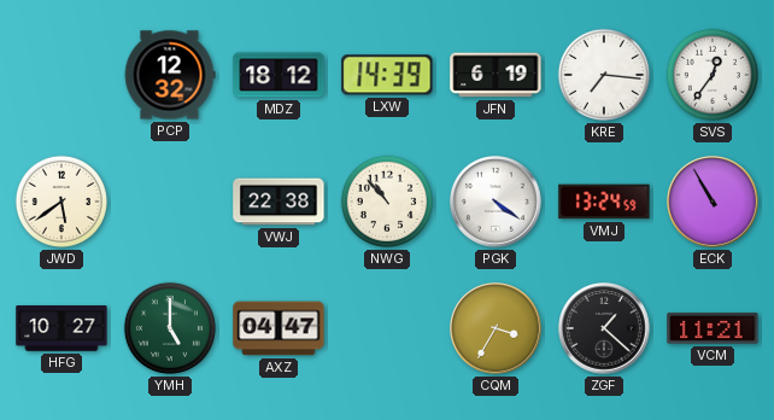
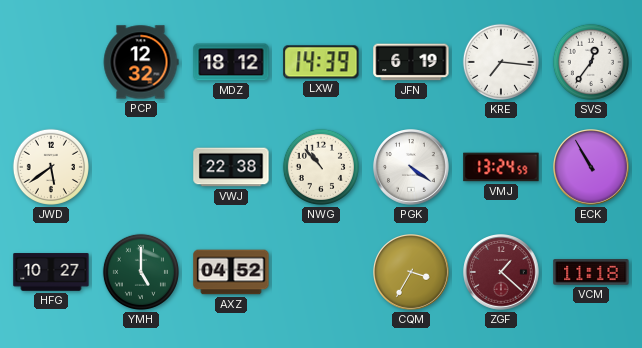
AXZ: 04:47 -> 04:52 (231, 272)
ZGF dial: black -> burgundy (502, 273)
VCM: 11:21 -> 11:18 (591, 272)
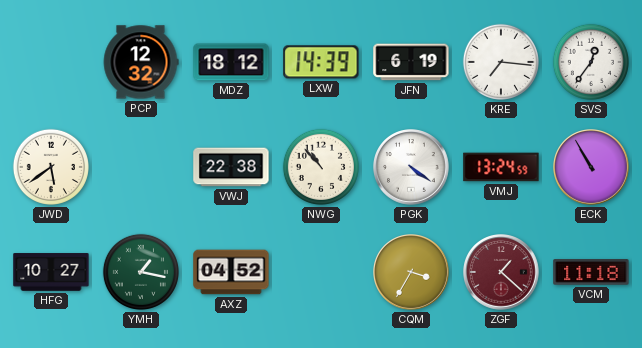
YMH: 5:00 -> 1:17 (141, 272)
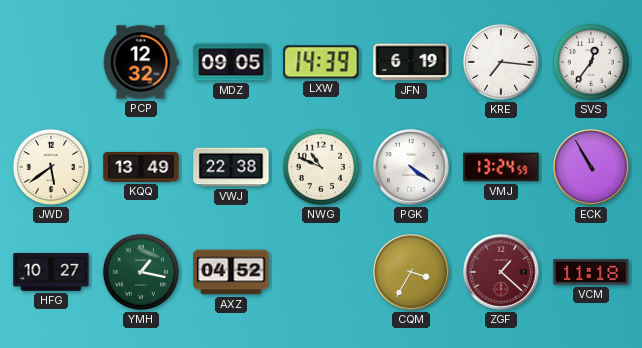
MDZ: 18:12 -> 09:05 (231, 62)
KQQ: none -> 13:49 (141, 167)
NWG: 10:53 -> 10:49 (321, 167)
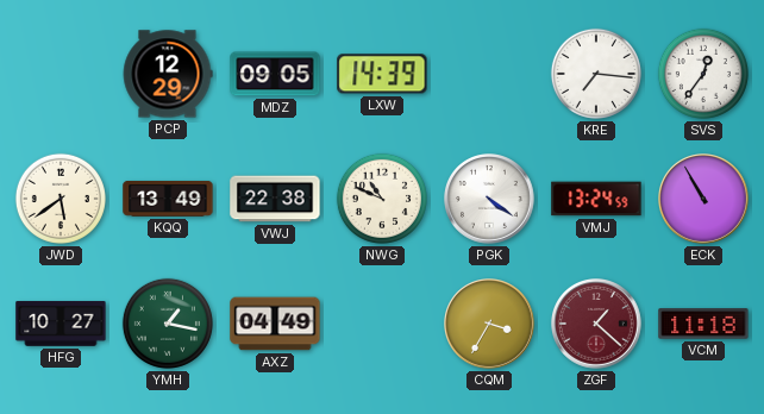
PCP: 12:32 -> 12:29 (168, 74)
JFN: 6:19 -> none (411, 62)
AXZ: 04:52 -> 04:49 (275, 324)
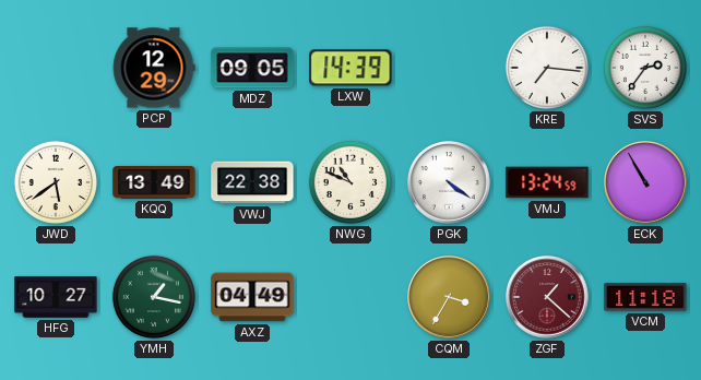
SVS: 12:36 -> 2:36 (645, 68)
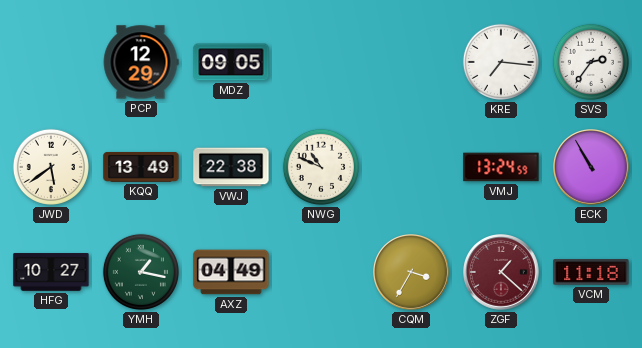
LXW: 14:39 -> none (350, 68)
PGK: 4:21 -> none (450, 183)
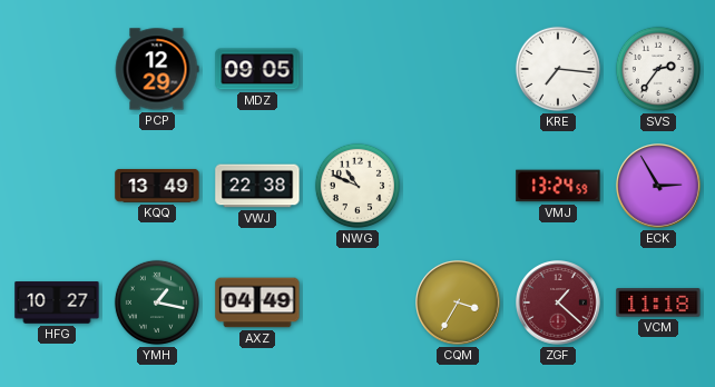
JWD: 5:39 -> none (51, 167)
ECK: 10:55 -> 2:55 (659, 187)
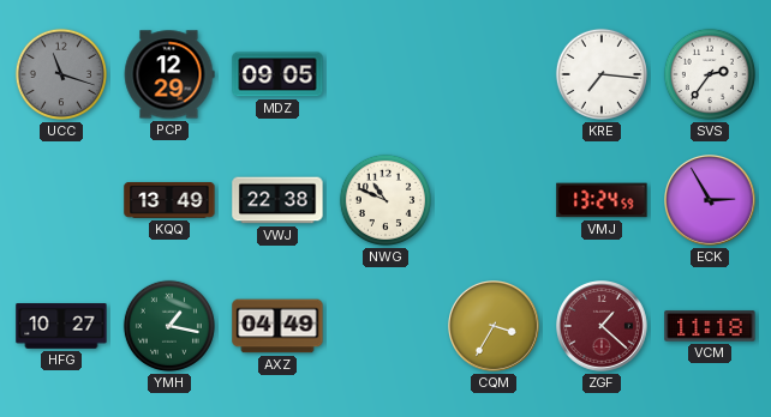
UCC: none -> 11:18 (61, 74)
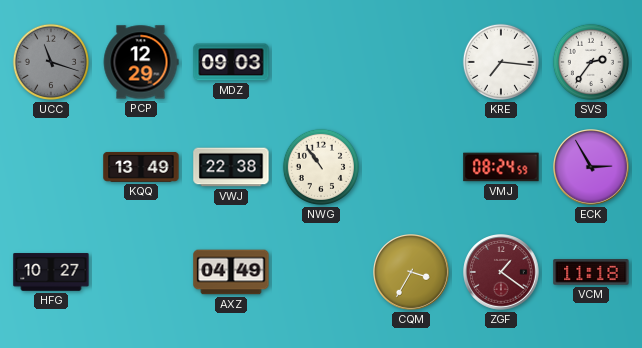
MDZ: 09:05 -> 09:03 (231, 62)
NWG: 10:49 -> 10:54 (321, 167)
VMJ: 13:24 -> 08:24 (501, 167)
YMH: 1:17 -> none (169, 326)
ZGF: 1:22 -> 1:21 (502, 273)
